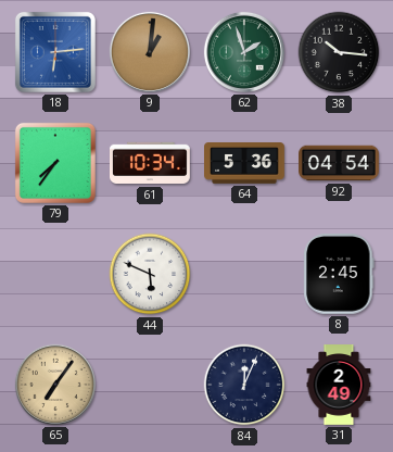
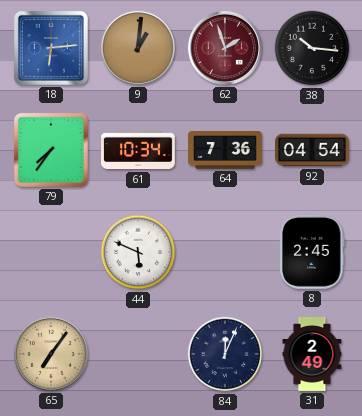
62 dial: green -> burgundy (225, 48)
64: 5:36 -> 7:36 (226, 151)
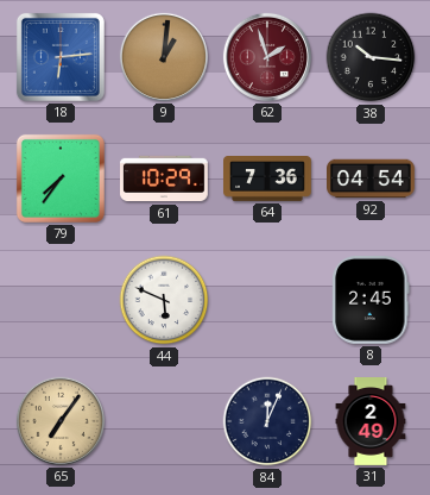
61: 10:34 -> 10:29 (165, 178)
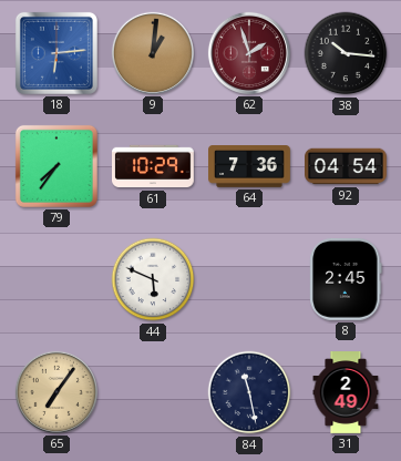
84: 12:04 -> 11:28 (249, 392)
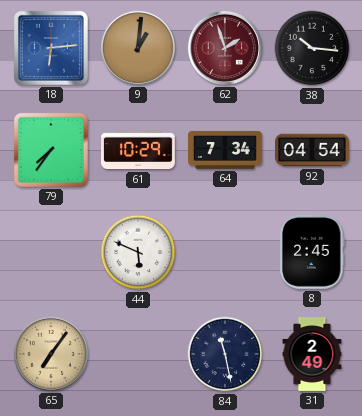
64: 7:36 -> 7:34 (226, 151)
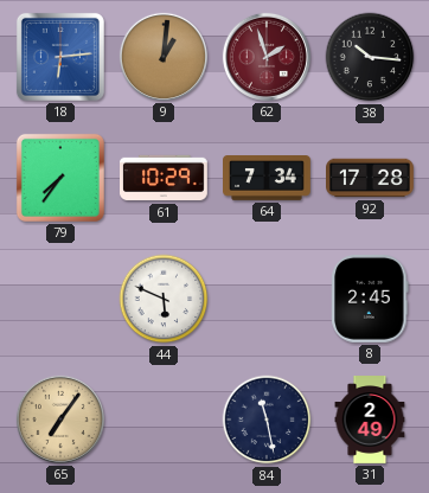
92: 04:54 -> 17:28 (371, 178)
